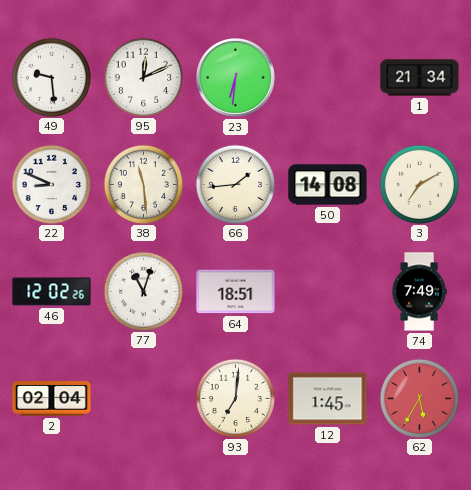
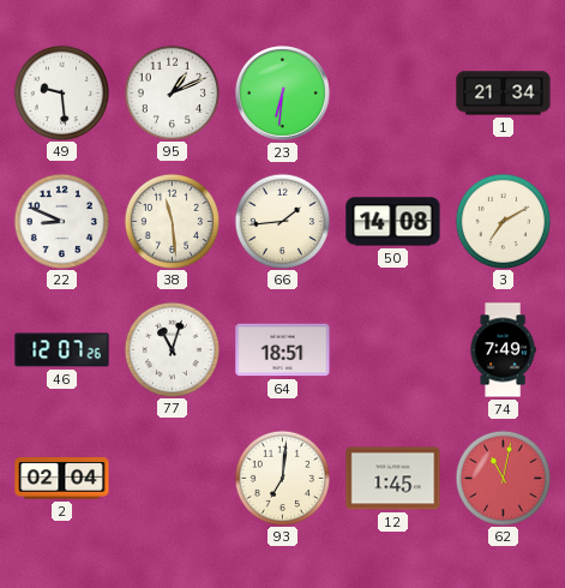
95: 12:11 -> 1:11 (172, 92)
46: 12:02 -> 12:07 (62, 350)
62: 5:35 -> 11:02 (503, 478)
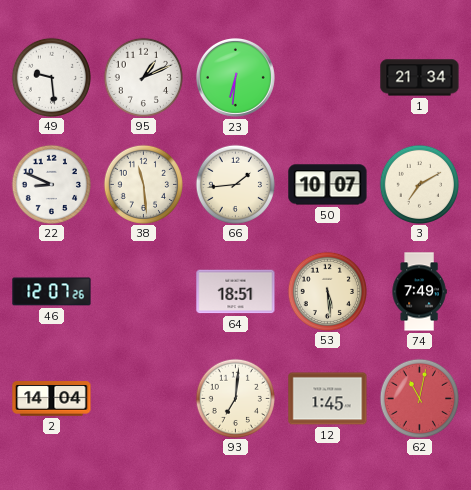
50: 14:08 -> 10:07 (328, 185)
77: 11:03 -> none (172, 349)
53: none -> 5:29 (327, 291)
2: 02:04 -> 14:04 (52, 399)
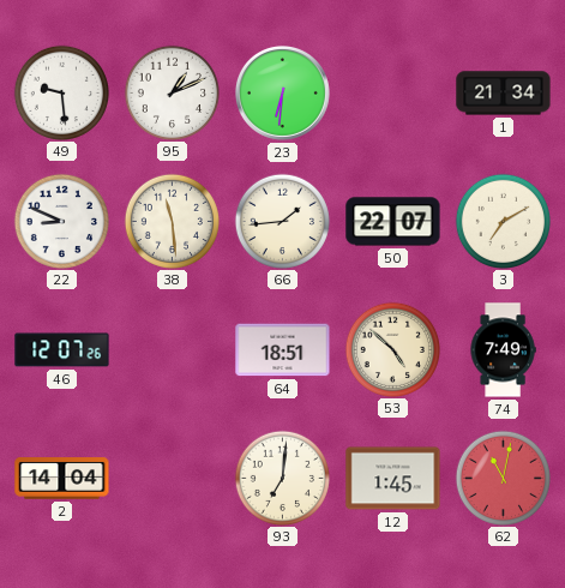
50: 10:07 -> 22:07 (393, 222)
53: 5:29 -> 4:52 (392, 349)
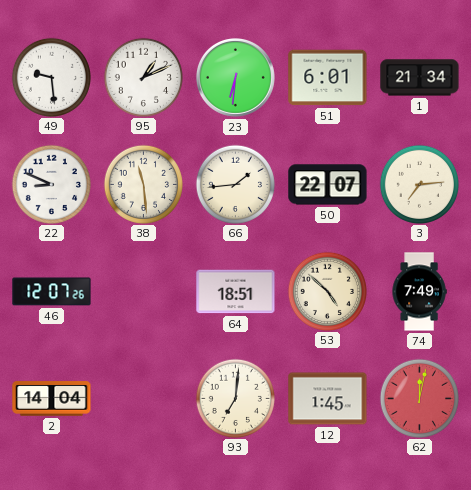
51: none -> 6:01 (328, 78)
3: 7:10 -> 7:14 (419, 184)
62: 11:02 -> 12:02 (419, 398)
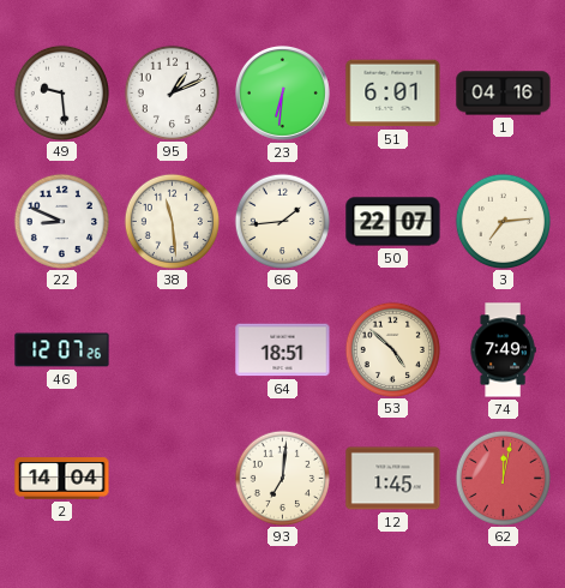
1: 21:34 -> 04:16 (504, 94)
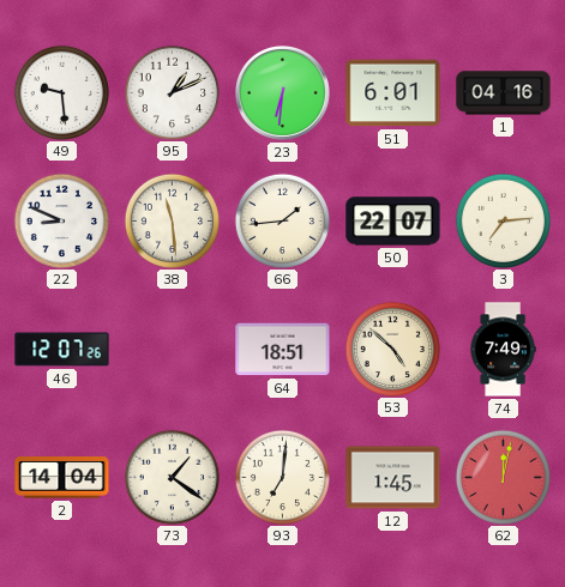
73: none -> 1:21 (172, 477)
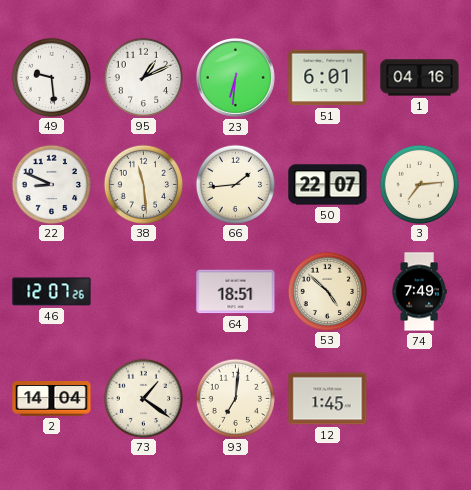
62: 12:02 -> none (503, 477)
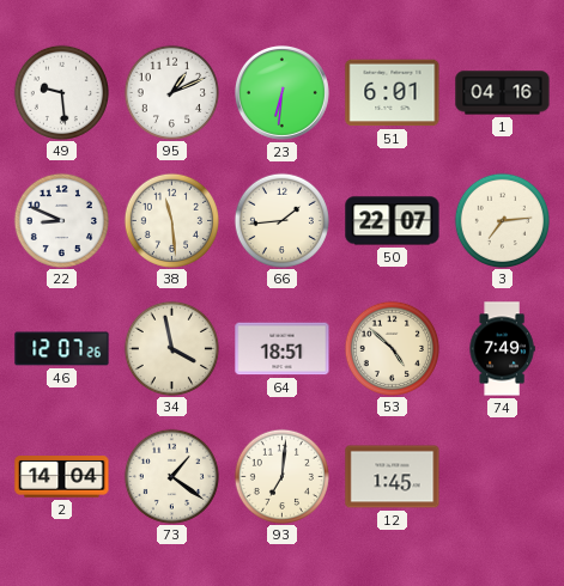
34: none -> 3:58 (171, 348)
